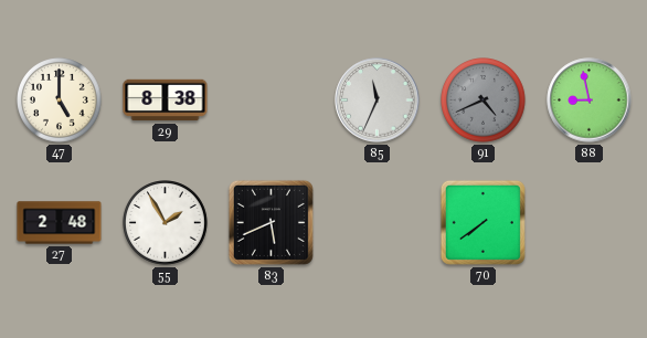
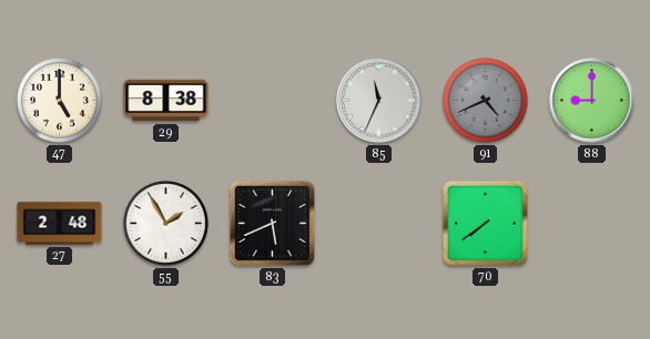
88: 8:58 -> 9:00 (592, 101)
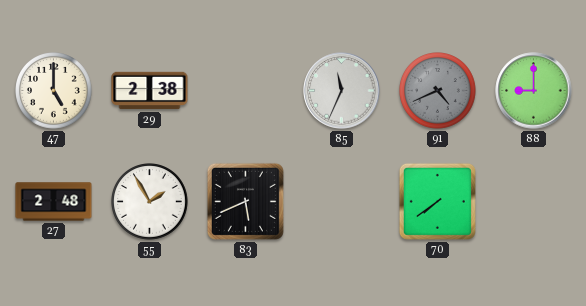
29: 8:38 -> 2:38 (150, 91)
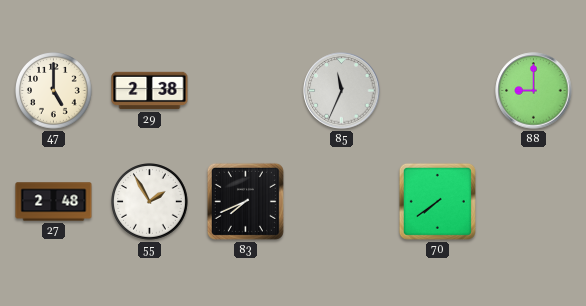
91: 4:41 -> none (438, 91)
83: 5:41 -> 7:41 (245, 201)
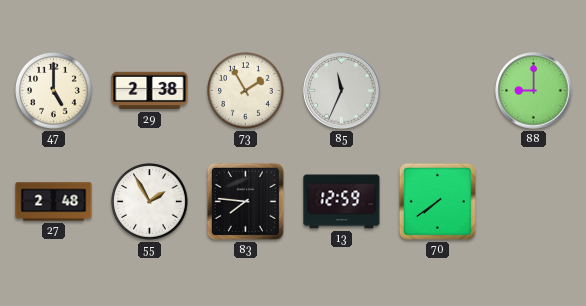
73: none -> 1:55 (246, 91)
83: 7:41 -> 7:46 (245, 201)
13: none -> 12:59 (342, 202)
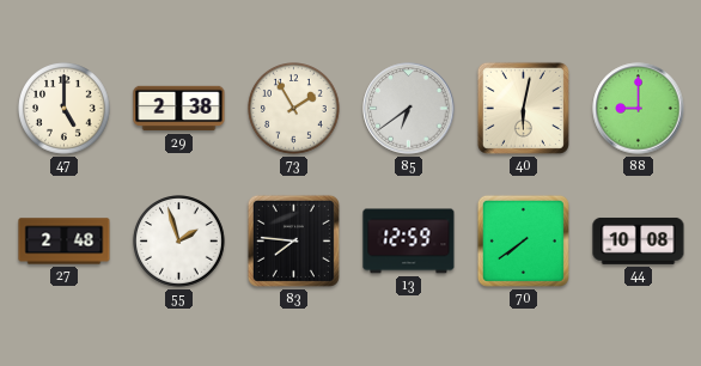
85: 11:34 -> 6:39 (409, 109)
40: none -> 6:02 (523, 108)
55: 1:55 -> 1:57 (179, 242)
44: none -> 10:08 (639, 240)
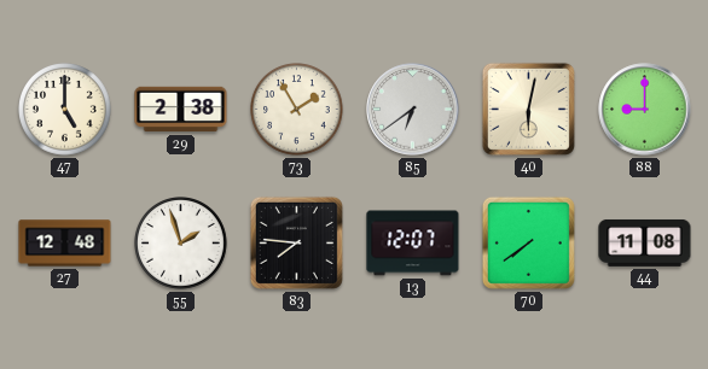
27: 2:48 -> 12:48 (65, 244)
13: 12:59 -> 12:07 (413, 244)
44: 10:08 -> 11:08 (645, 242)
